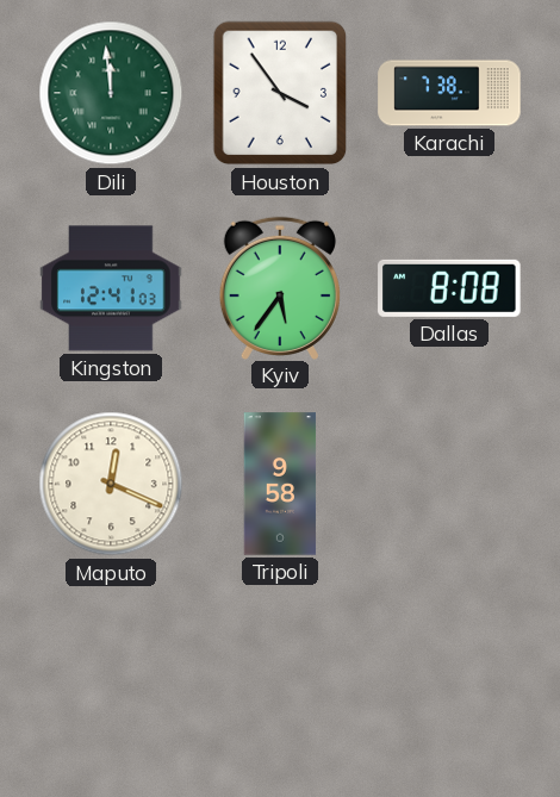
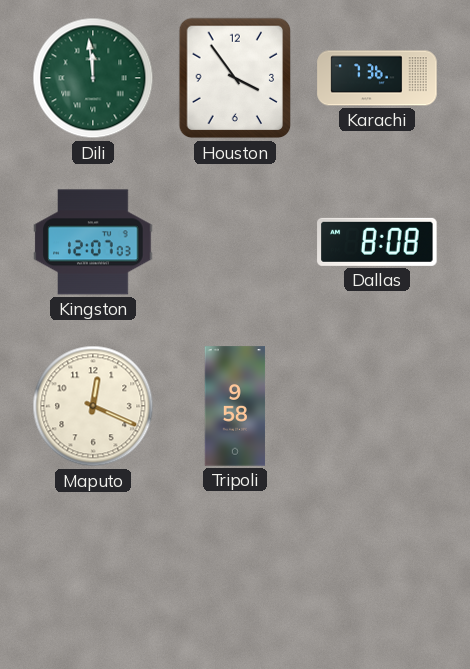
Karachi: 7:38 -> 7:36 (377, 78)
Kingston: 12:41 -> 12:07 (93, 242)
Kyiv: 5:36 -> none (280, 287)
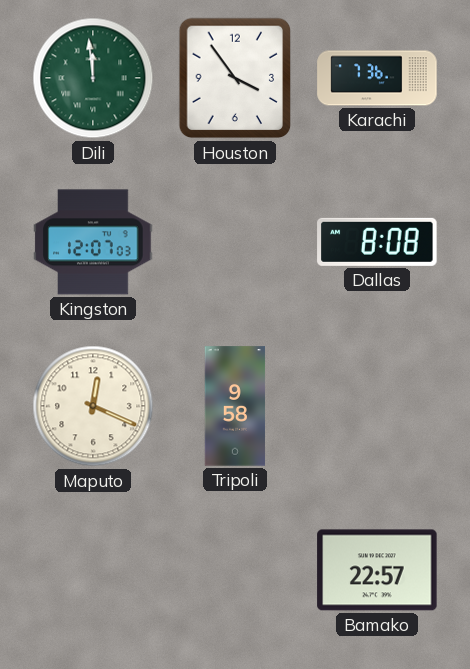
Bamako: none -> 22:57 (377, 570)
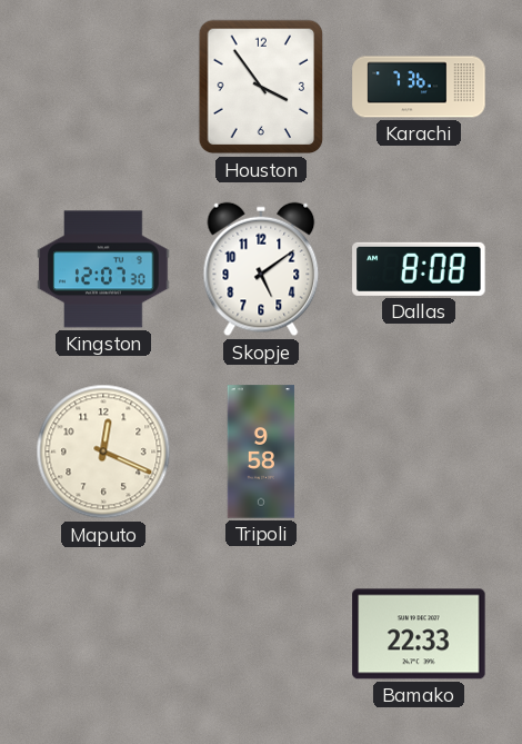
Dili: 11:59 -> none (93, 78)
Kingston: 12:07:03 -> 12:07:30 (103, 269)
Skopje: none -> 5:09 (261, 269)
Bamako: 22:57 -> 22:33 (419, 634)
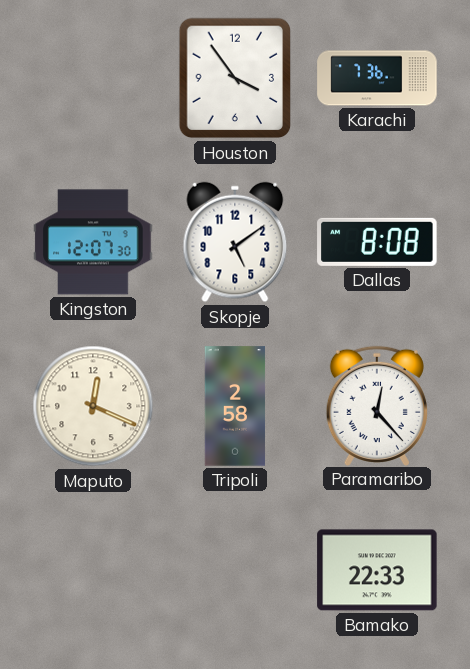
Tripoli: 9:58 -> 2:58 (235, 406)
Paramaribo: none -> 12:23 (377, 405)
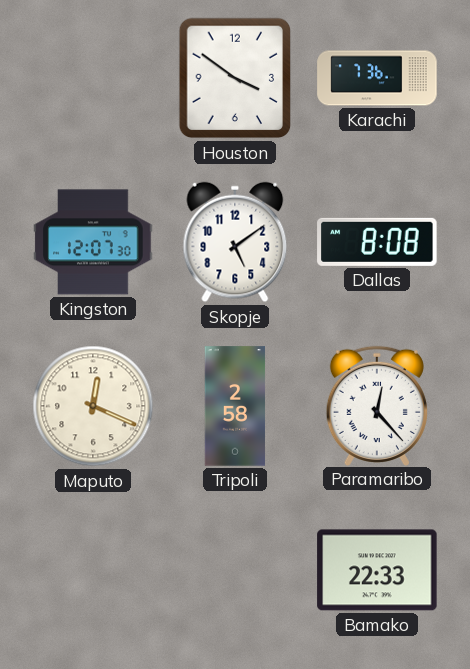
Houston: 3:54 -> 3:51 (235, 78)
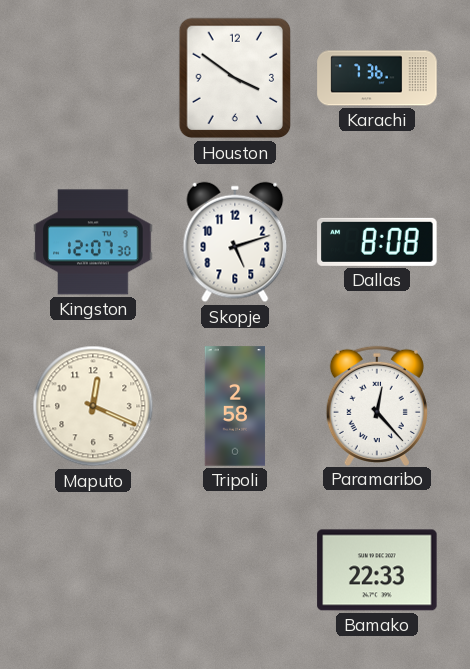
Skopje: 5:09 -> 5:12 (235, 242)
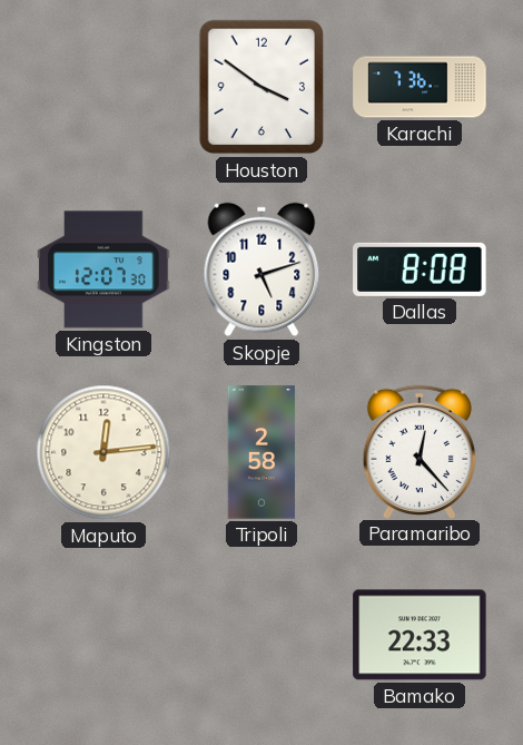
Maputo: 12:19 -> 12:14 (103, 452)
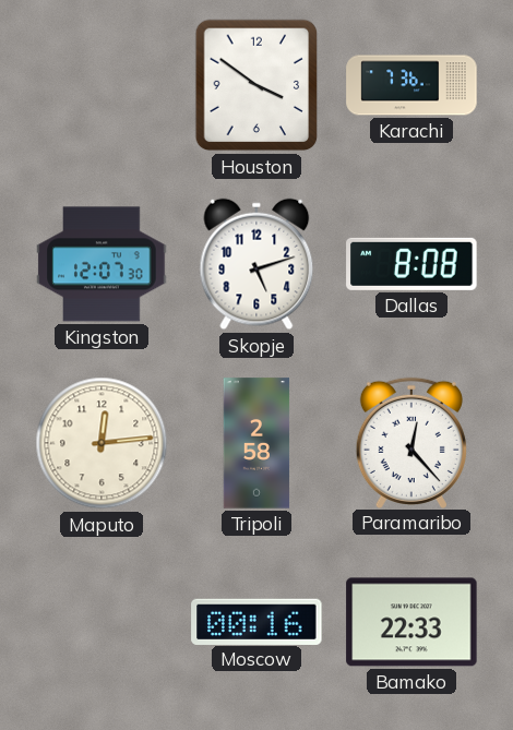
Moscow: none -> 00:16 (256, 621)
